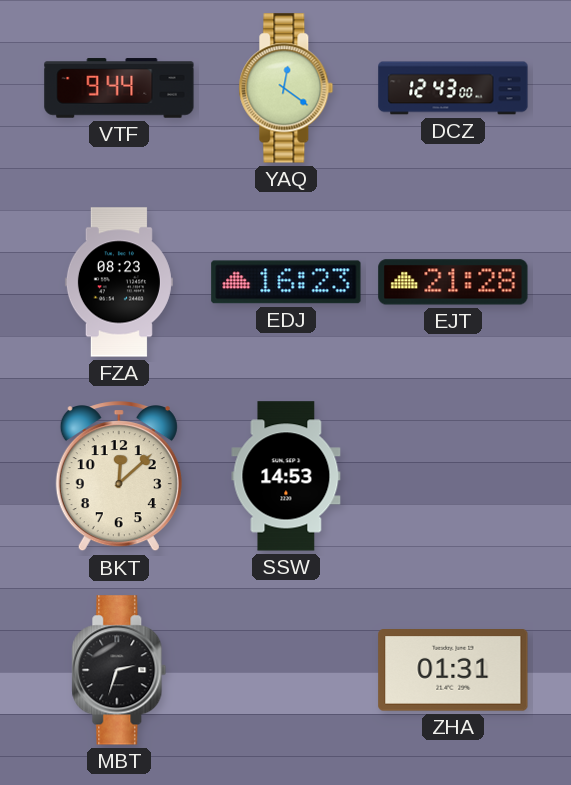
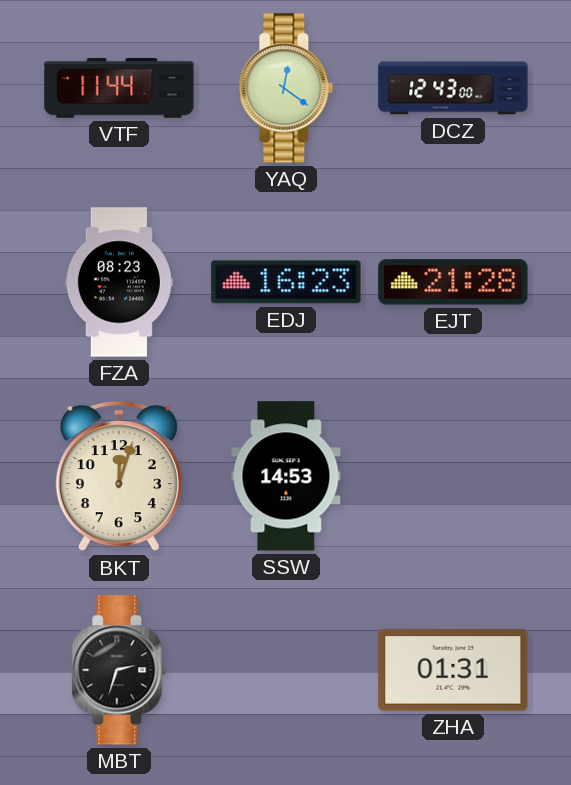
VTF: 9:44 -> 11:44 (119, 88)
BKT: 12:08 -> 12:03 (119, 477)
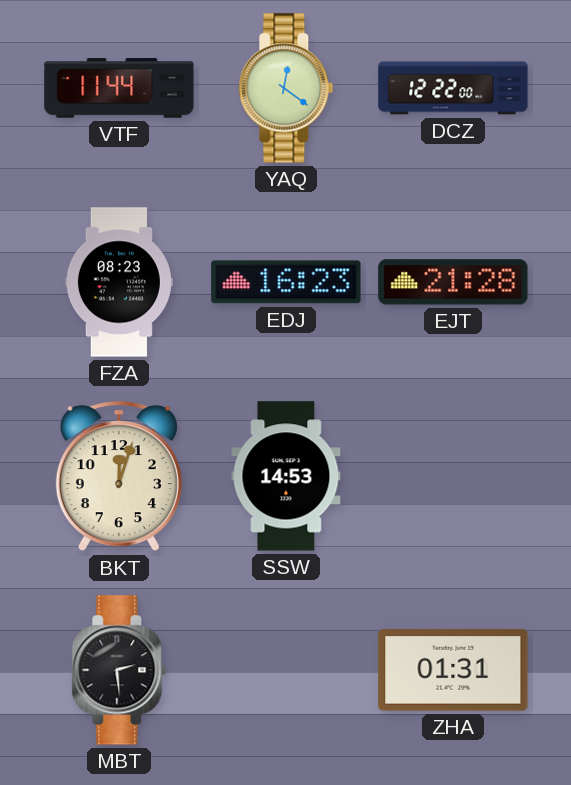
DCZ: 12:43 -> 12:22 (453, 88)
MBT: 2:33 -> 2:29 (119, 670)
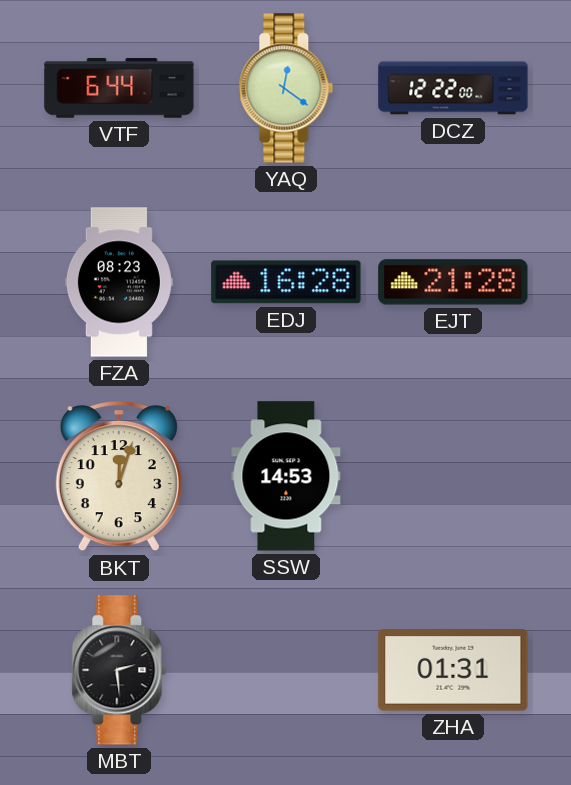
VTF: 11:44 -> 6:44 (119, 88)
EDJ: 16:23 -> 16:28 (286, 282)
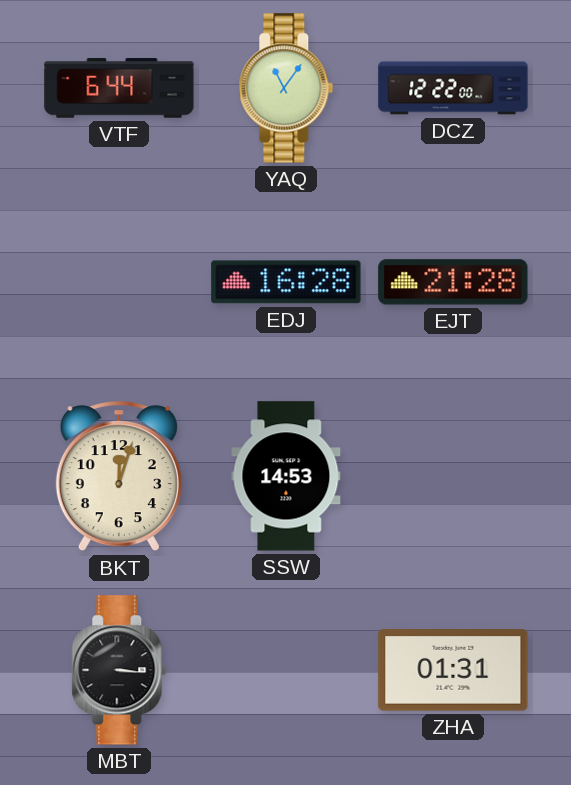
YAQ: 12:21 -> 11:06 (286, 88)
FZA: 08:23 -> none (119, 282)
MBT: 2:29 -> 3:16 (119, 670)
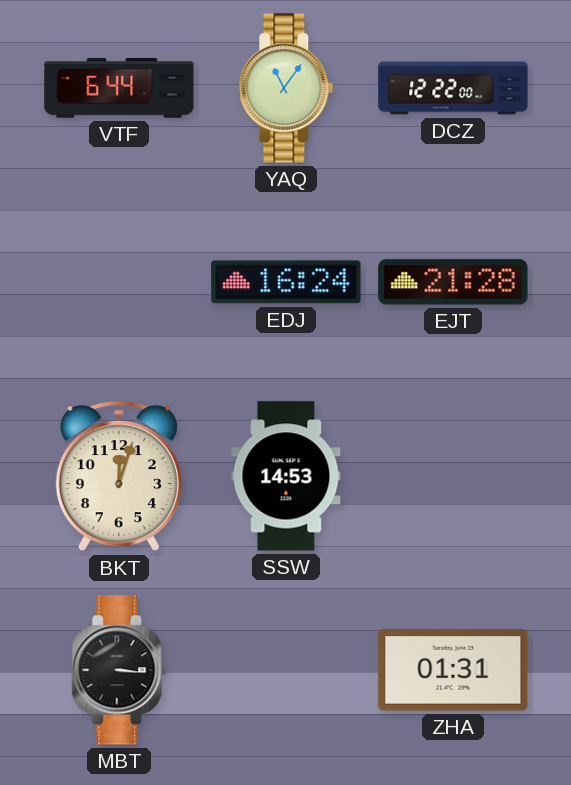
EDJ: 16:28 -> 16:24 (286, 282)
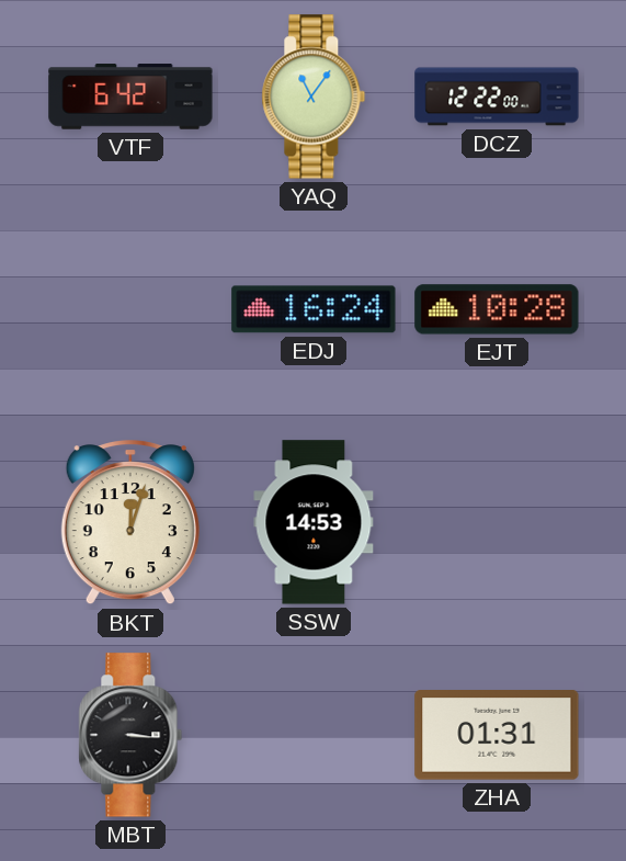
VTF: 6:44 -> 6:42 (130, 97)
EJT: 21:28 -> 10:28 (497, 309)
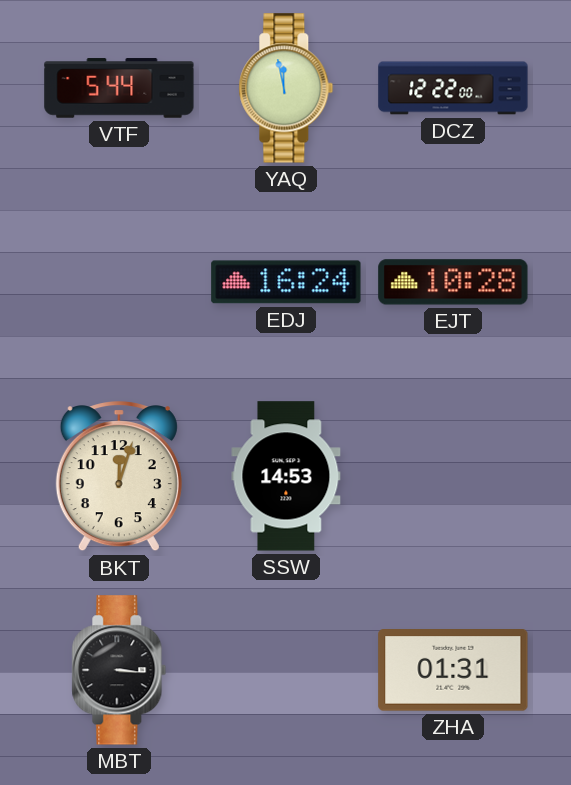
VTF: 6:42 -> 5:44 (119, 88)
YAQ: 11:06 -> 11:58 (286, 88)
